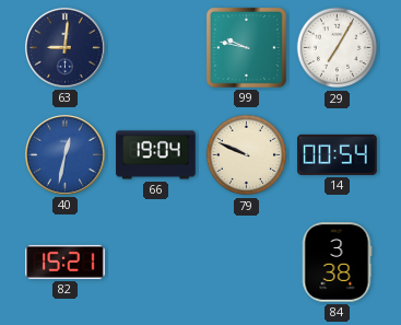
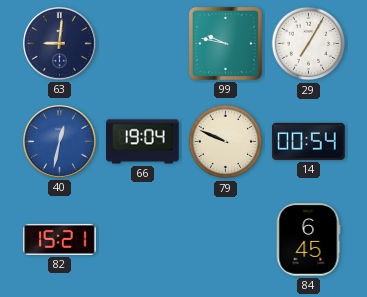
84: 3:38 -> 6:45 (308, 240)
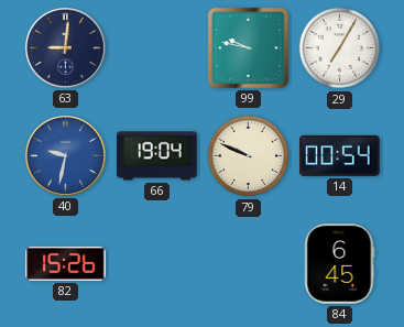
40: 12:32 -> 9:32 (66, 156)
82: 15:21 -> 15:26 (66, 263)
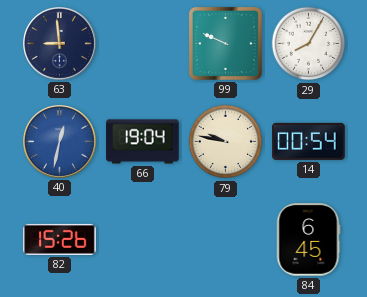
63: 9:01 -> 8:59 (60, 44)
99: 9:47 -> 9:49 (225, 43)
29: 7:05 -> 8:05 (309, 44)
40: 9:32 -> 12:32 (60, 142)
79: 9:49 -> 9:47 (226, 142)
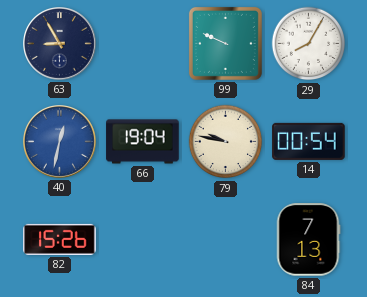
63: 8:59 -> 8:55 (60, 44)
84: 6:45 -> 7:13 (308, 240)
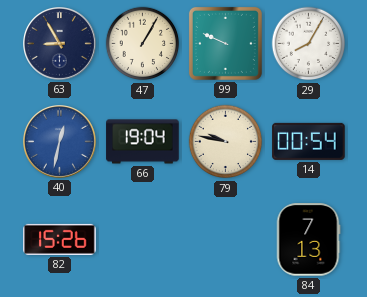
47: none -> 1:05 (143, 44)
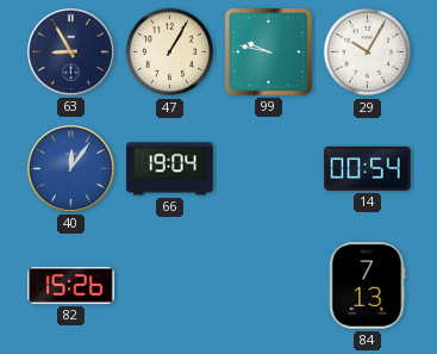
99: 9:49 -> 9:47 (268, 51)
29: 8:05 -> 10:05 (368, 52)
40: 12:32 -> 12:06 (71, 169)
79: 9:47 -> none (226, 142)
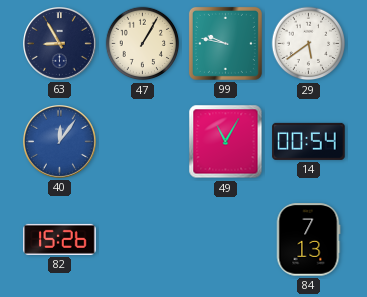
29: 10:05 -> 5:39 (309, 44)
66: 19:04 -> none (170, 169)
49: none -> 11:05 (226, 142)
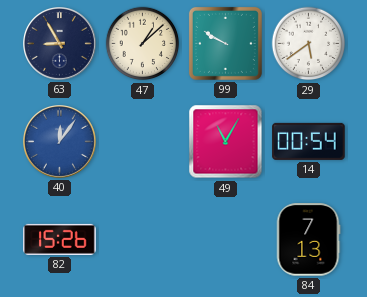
47: 1:05 -> 1:08 (143, 44)
99: 9:47 -> 9:50 (225, 43)
